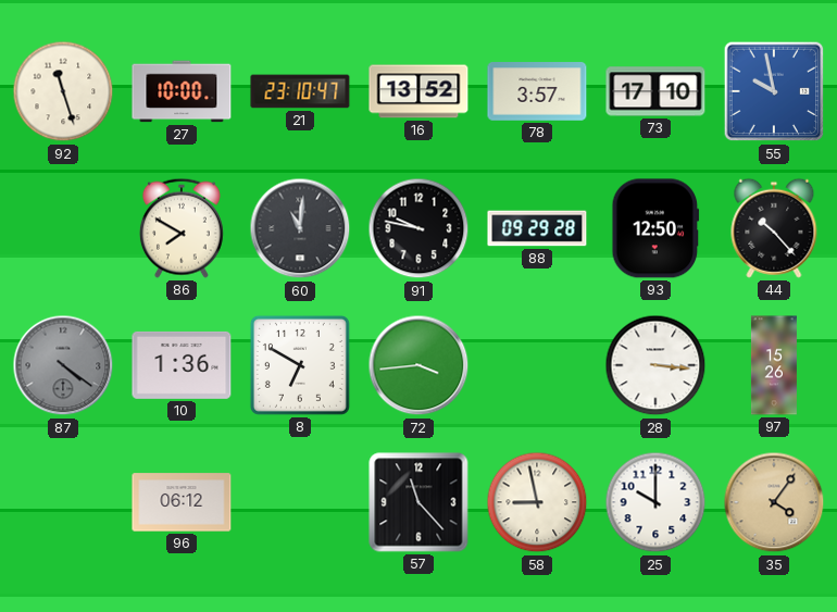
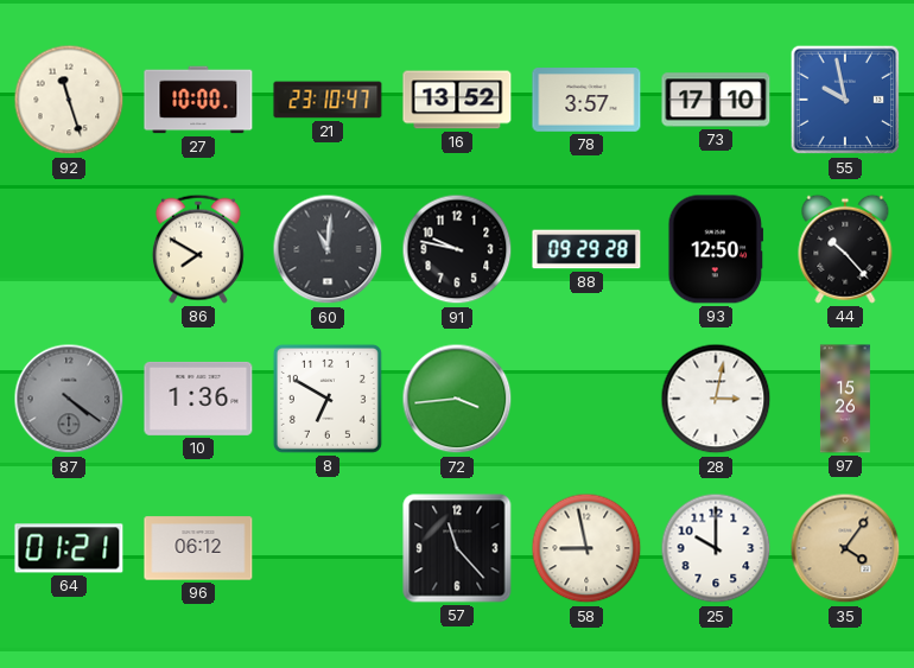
28: 3:16 -> 3:02 (716, 399)
64: none -> 01:21 (69, 548)
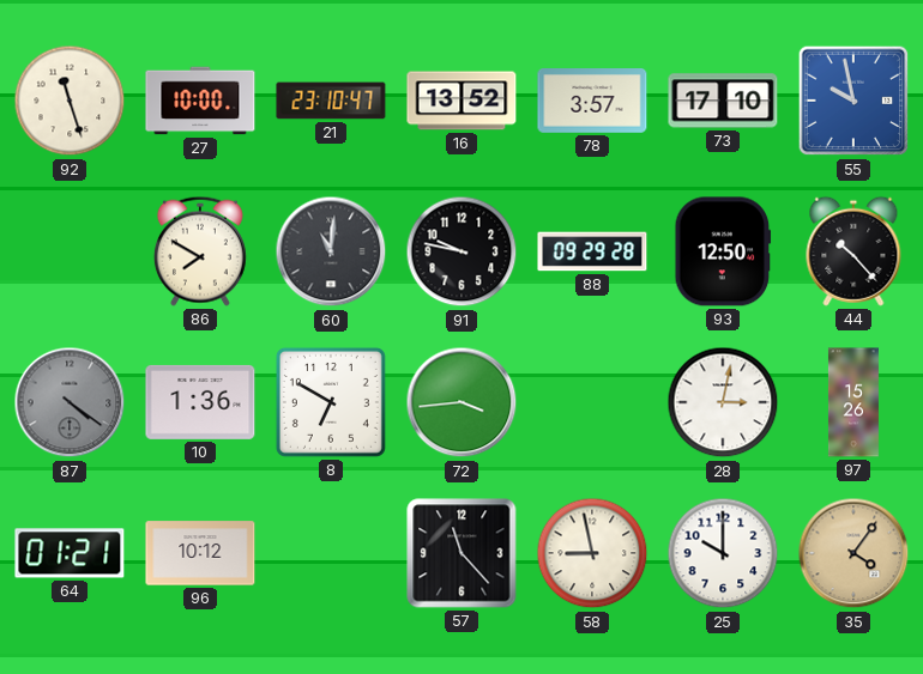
96: 06:12 -> 10:12 (200, 553)
